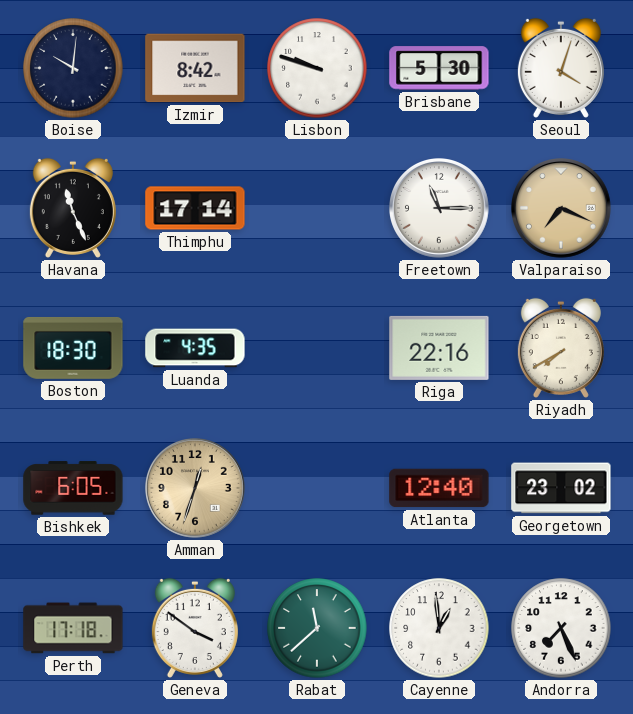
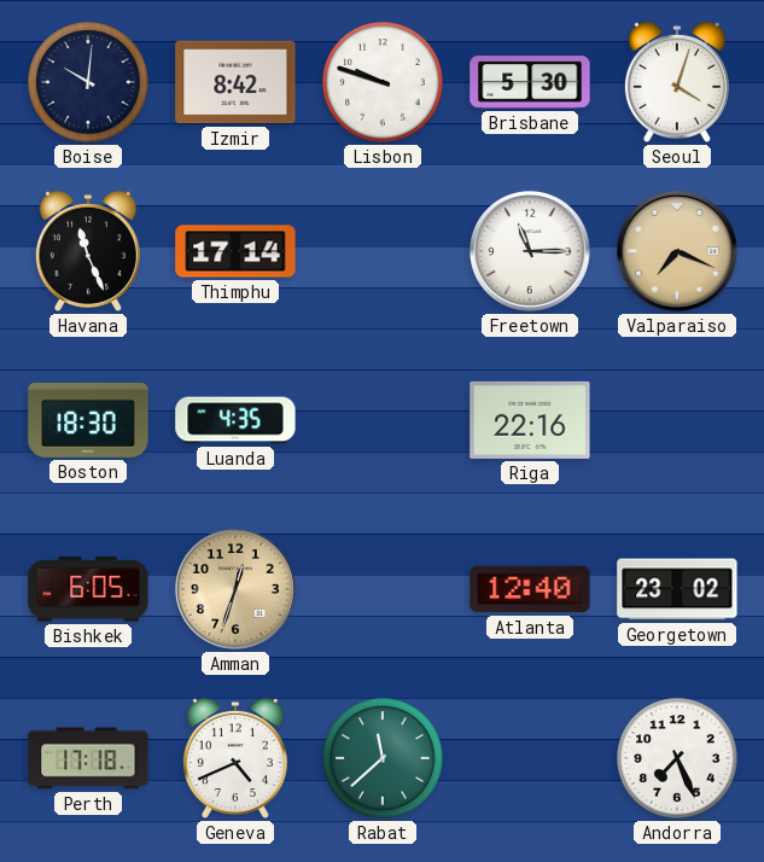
Riyadh: 7:40 -> none (561, 348)
Geneva: 3:51 -> 4:41 (235, 758)
Cayenne: 12:59 -> none (439, 628)
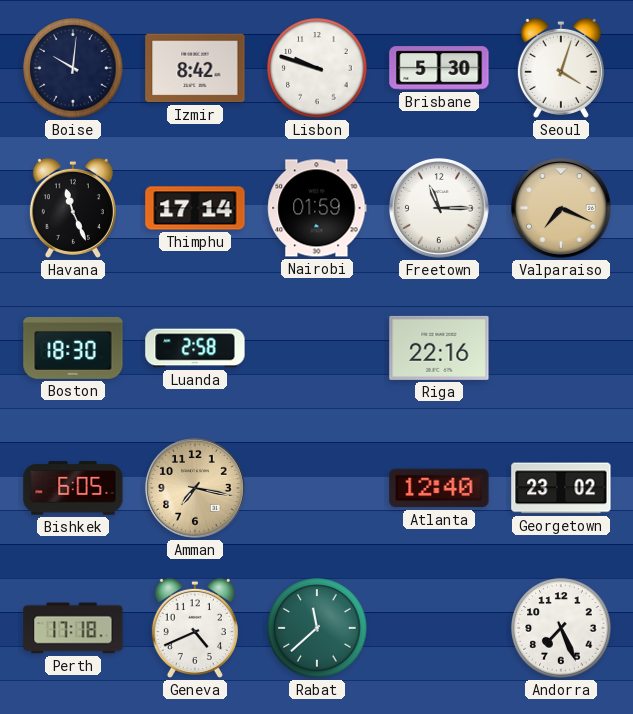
Nairobi: none -> 01:59 (317, 208)
Luanda: 4:35 -> 2:58 (195, 348)
Amman: 12:33 -> 7:17 (196, 489)
